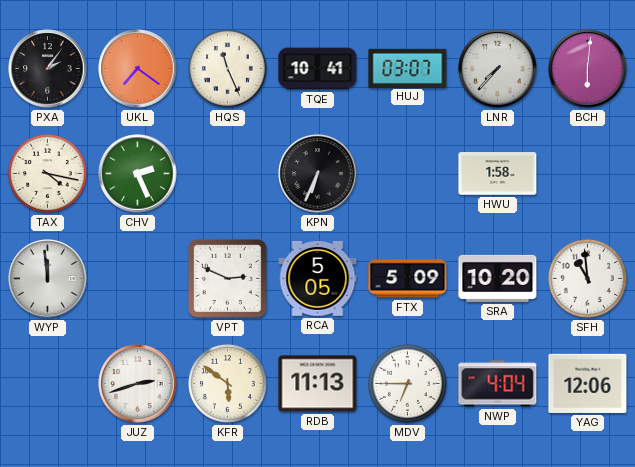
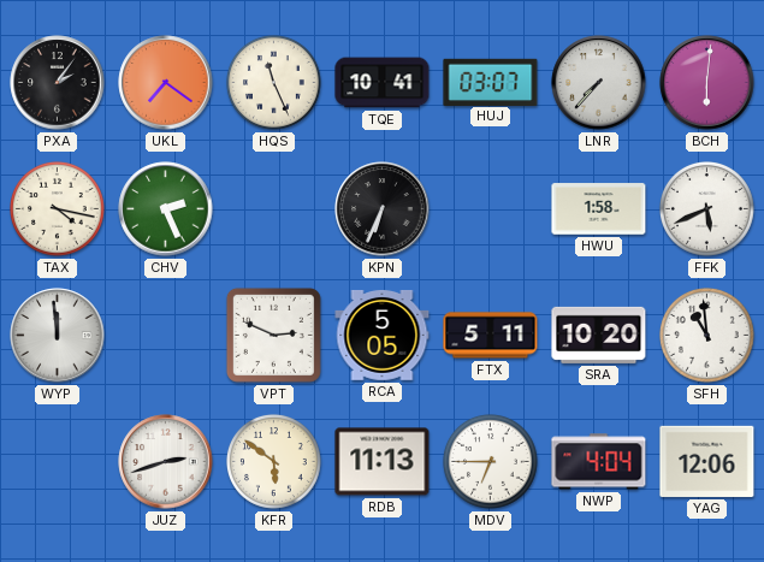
FFK: none -> 5:41 (707, 209)
FTX: 5:09 -> 5:11 (491, 336)
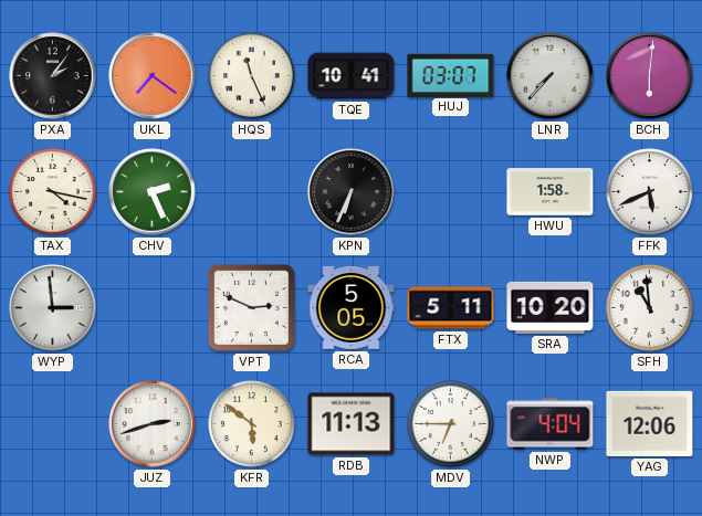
WYP: 11:59 -> 2:59 (53, 308)
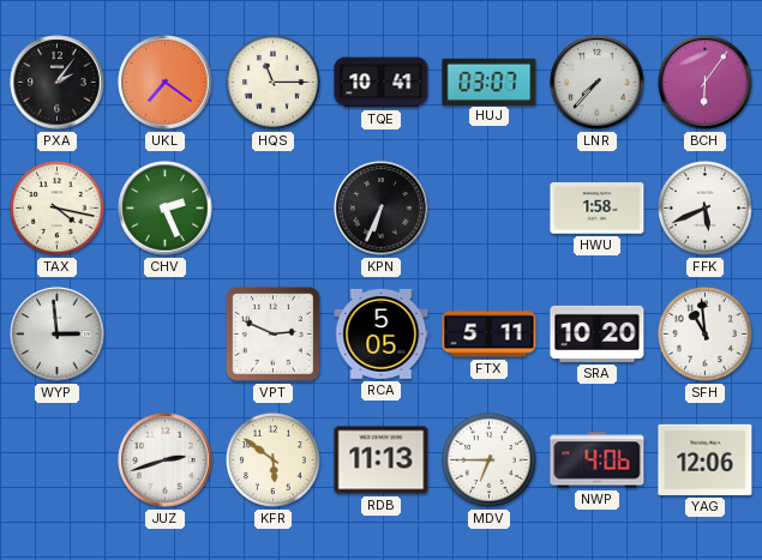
HQS: 11:26 -> 11:15 (274, 83)
BCH: 6:01 -> 6:06 (706, 83)
NWP: 4:04 -> 4:06 (598, 460)
